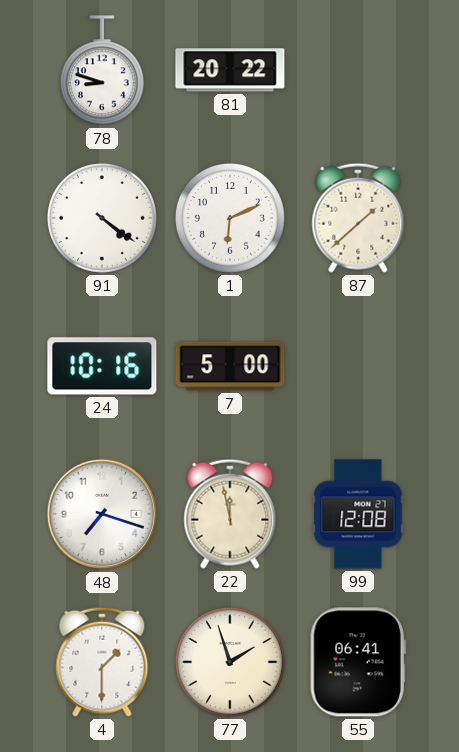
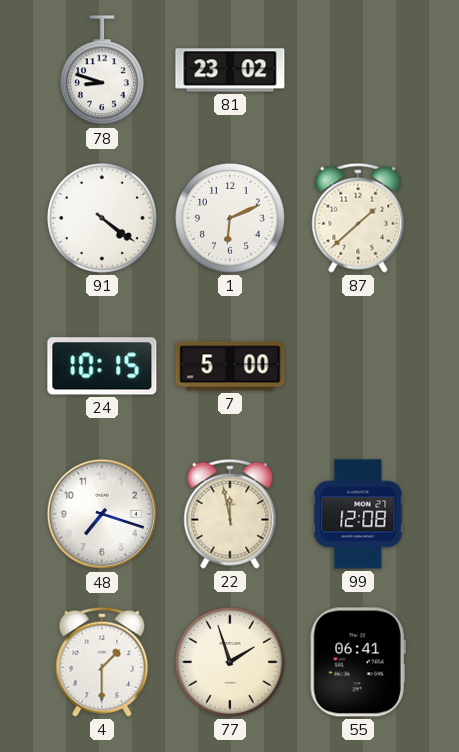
81: 20:22 -> 23:02 (230, 70)
24: 10:16 -> 10:15 (102, 366)
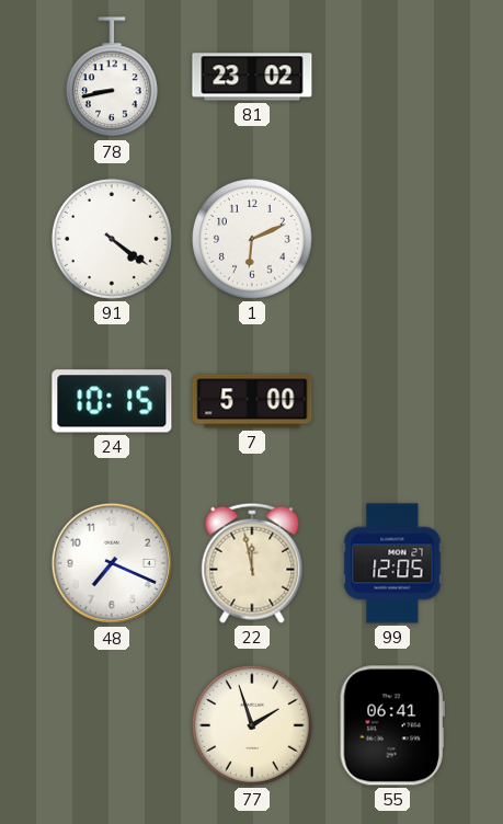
78: 8:48 -> 8:43 (112, 78)
87: 1:38 -> none (358, 218)
48: 7:18 -> 7:19 (112, 563)
99: 12:08 -> 12:05 (392, 563)
4: 1:30 -> none (102, 662)
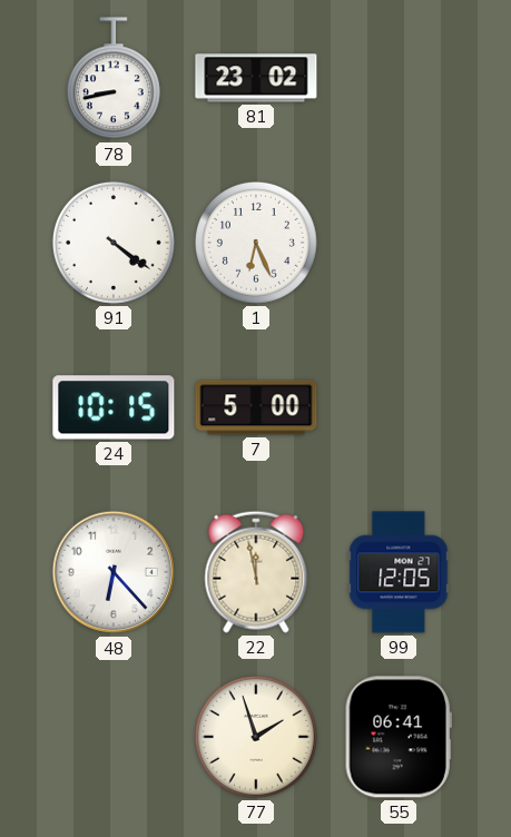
1: 6:11 -> 6:26 (256, 243)
48: 7:19 -> 6:23 (114, 572)
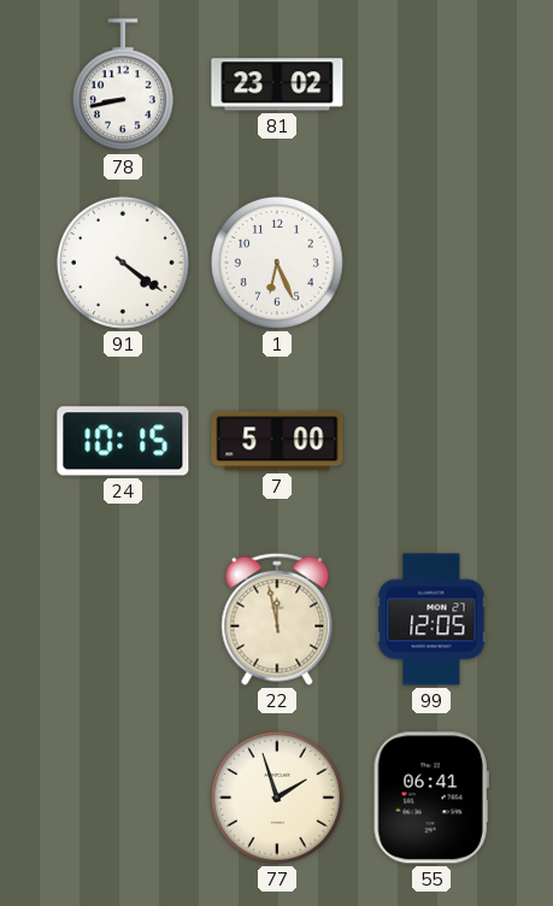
48: 6:23 -> none (114, 572)
